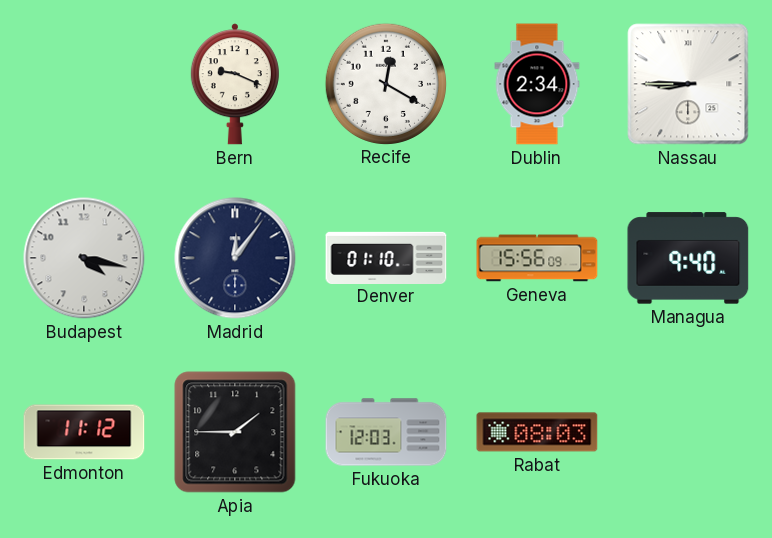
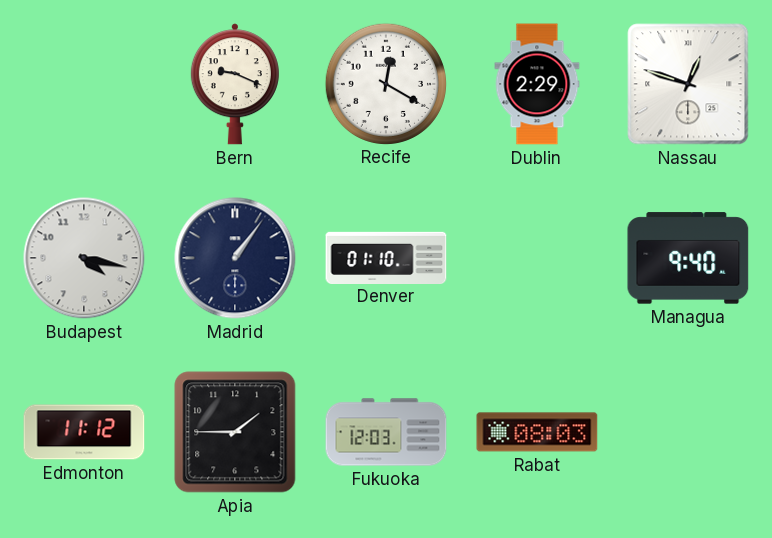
Dublin: 2:34 -> 2:29 (537, 84)
Nassau: 8:45 -> 12:48 (688, 84)
Madrid: 12:06 -> 1:06 (235, 258)
Geneva: 15:56 -> none (537, 258)
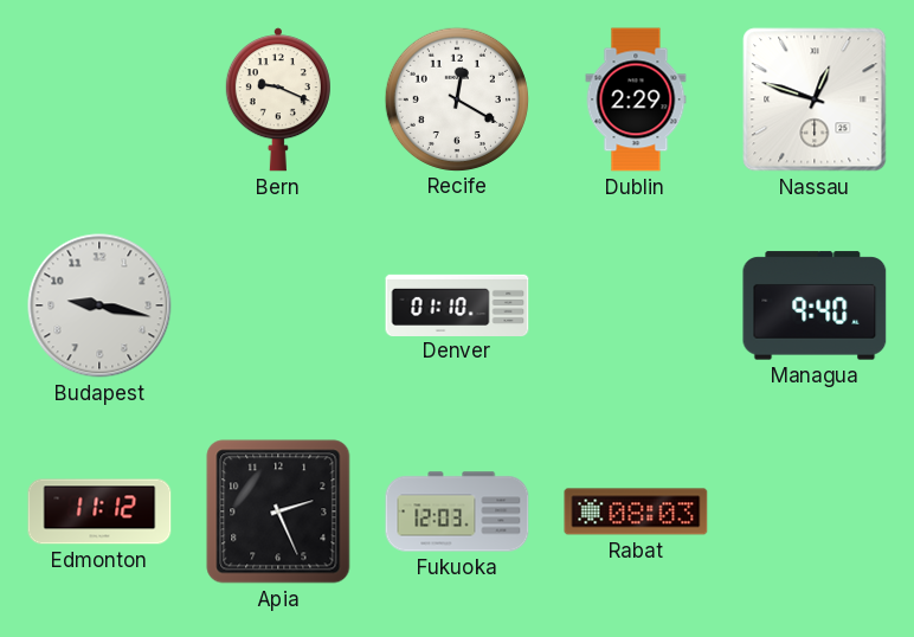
Budapest: 4:17 -> 9:17 (99, 305)
Madrid: 1:06 -> none (235, 258)
Apia: 1:45 -> 2:26 (278, 511)
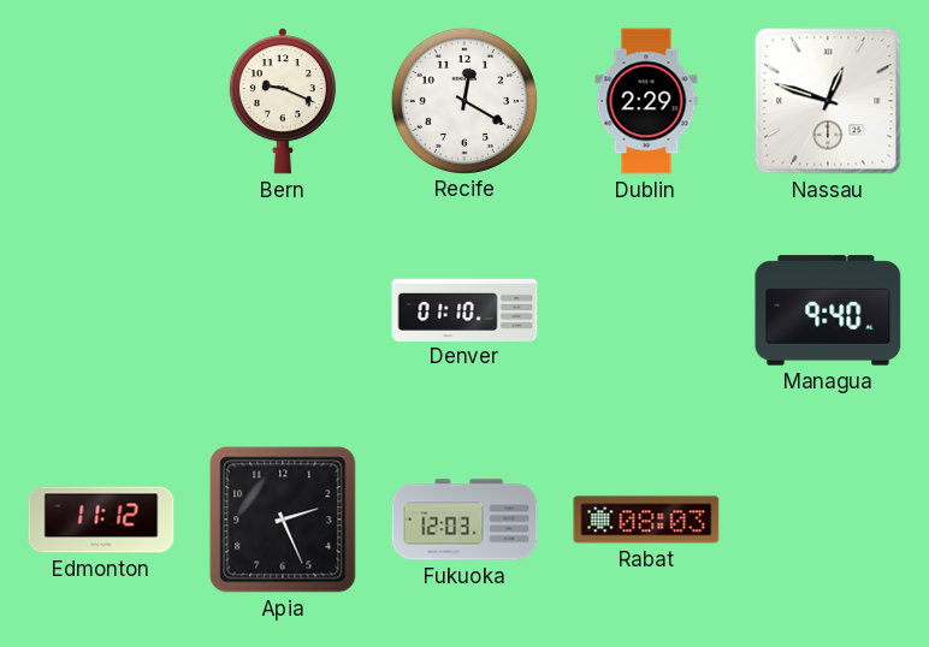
Budapest: 9:17 -> none (99, 305)
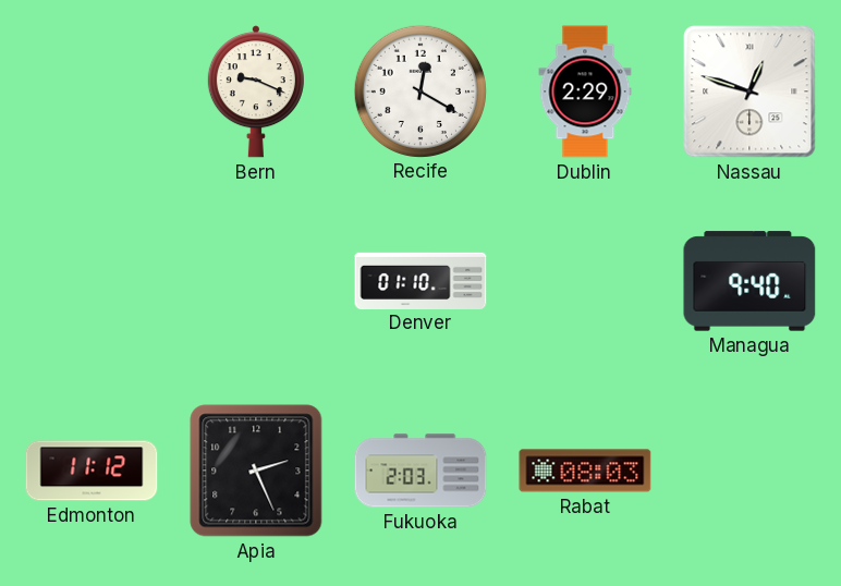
Fukuoka: 12:03 -> 2:03 (421, 471)
